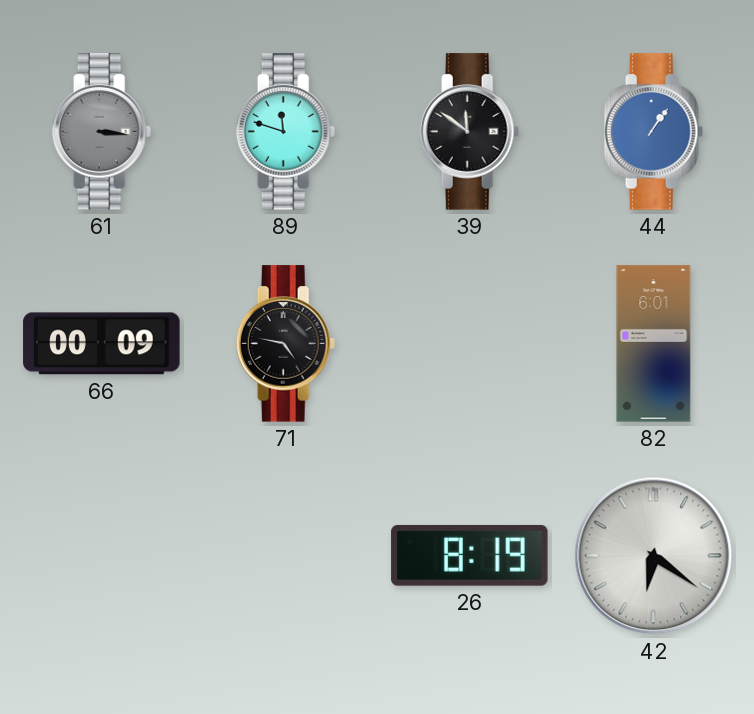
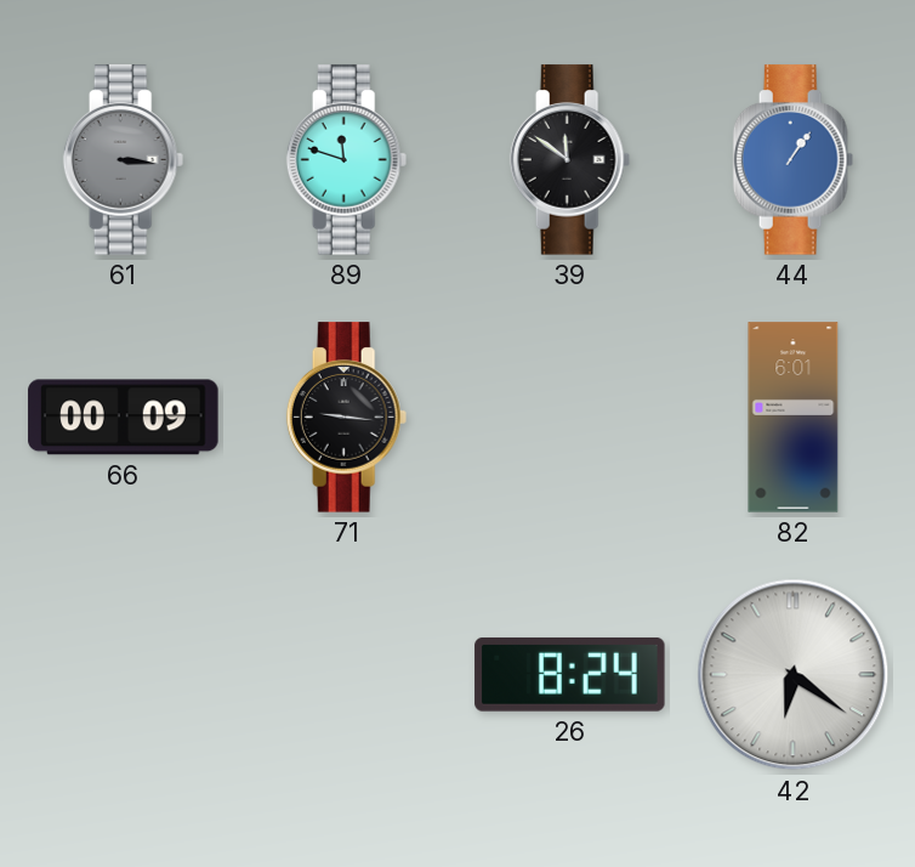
71: 4:47 -> 9:16 (347, 418)
26: 8:19 -> 8:24 (570, 675)
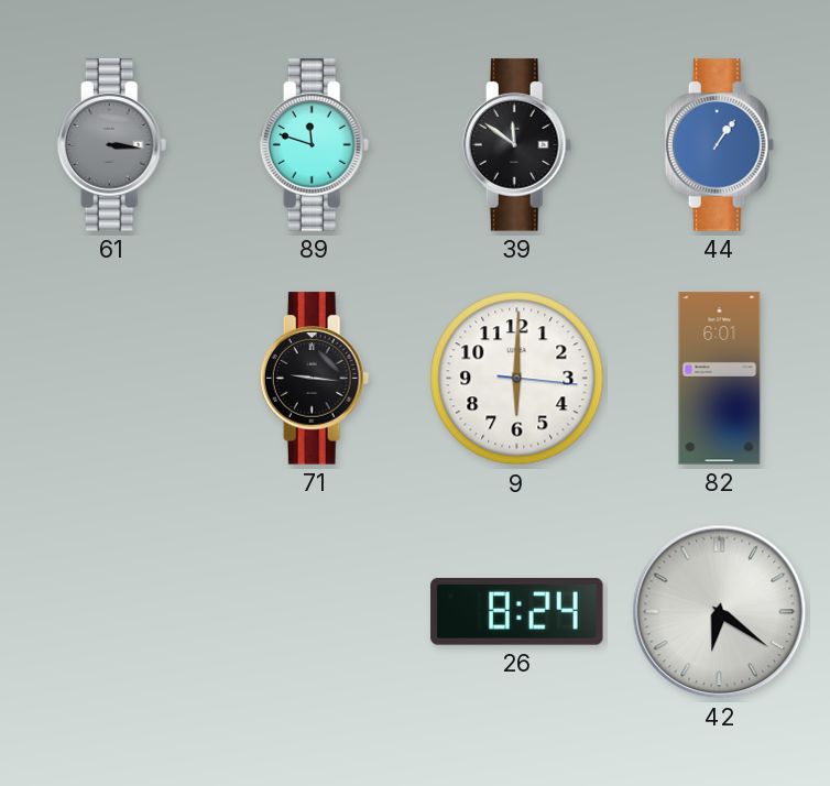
66: 00:09 -> none (124, 418)
9: none -> 6:00 (517, 379)
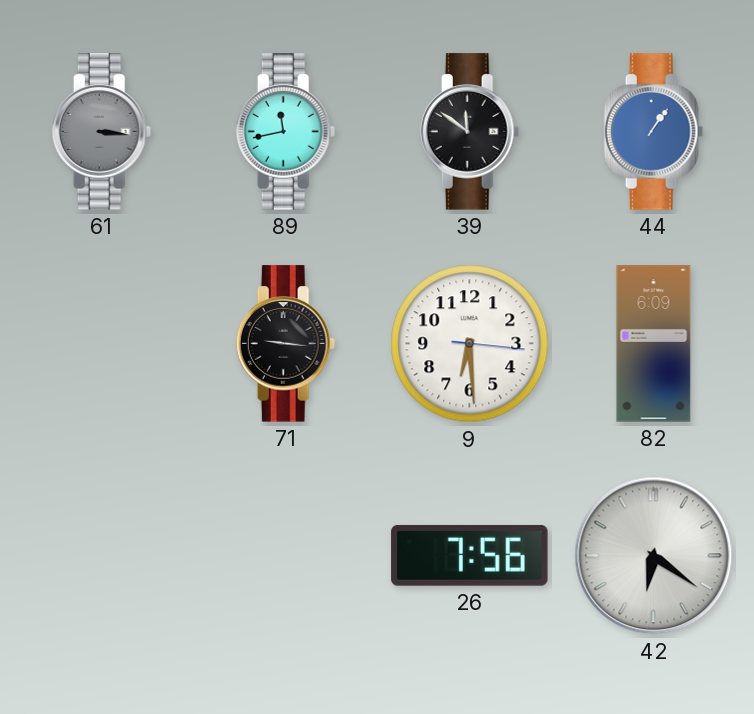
89: 11:48 -> 11:43 (286, 132)
9: 6:00 -> 6:29 (470, 344)
82: 6:01 -> 6:09 (654, 344)
26: 8:24 -> 7:56 (470, 556)
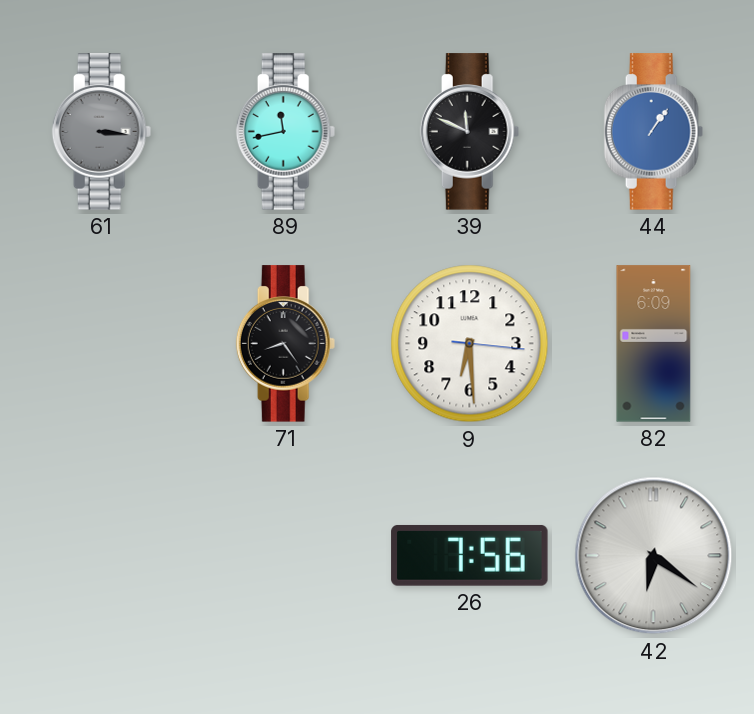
39: 11:51 -> 11:49 (470, 132)
71: 9:16 -> 8:24 (286, 344)
